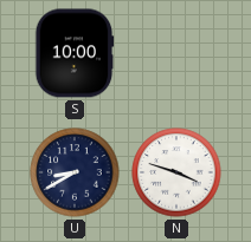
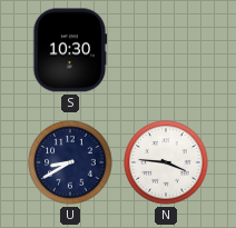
S: 10:00 -> 10:30 (70, 50)
N: 3:48 -> 3:46 (166, 162)
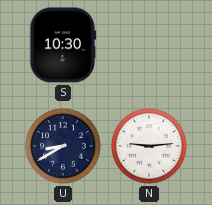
N: 3:46 -> 9:14 (149, 146)
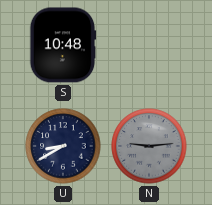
S: 10:30 -> 10:48 (63, 45)
N dial: white -> grey (149, 146)
